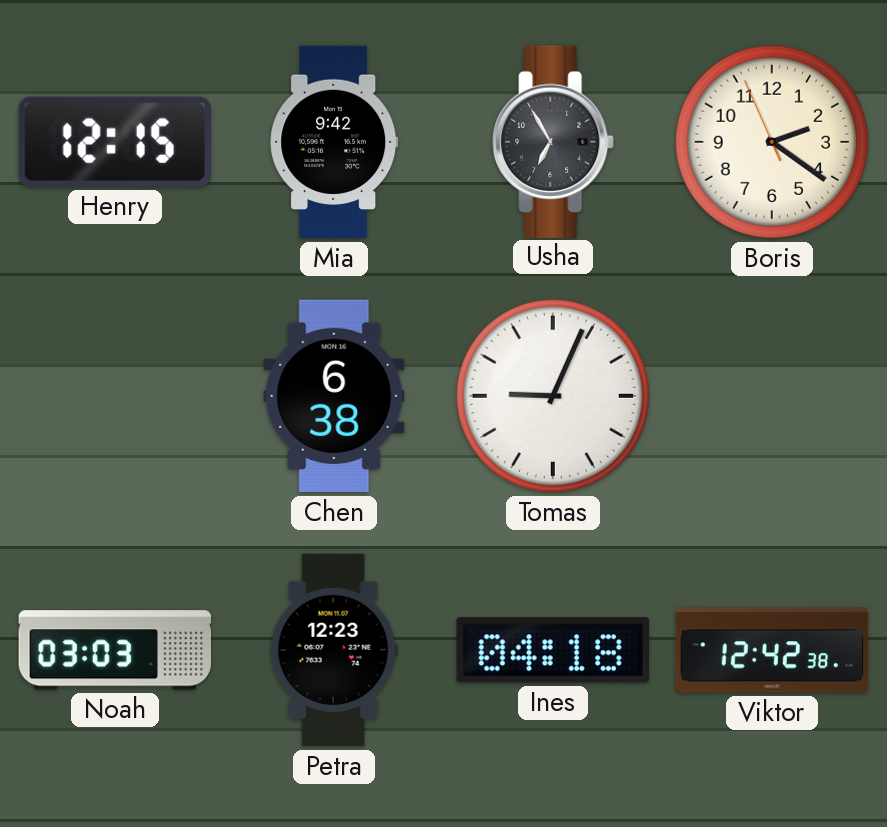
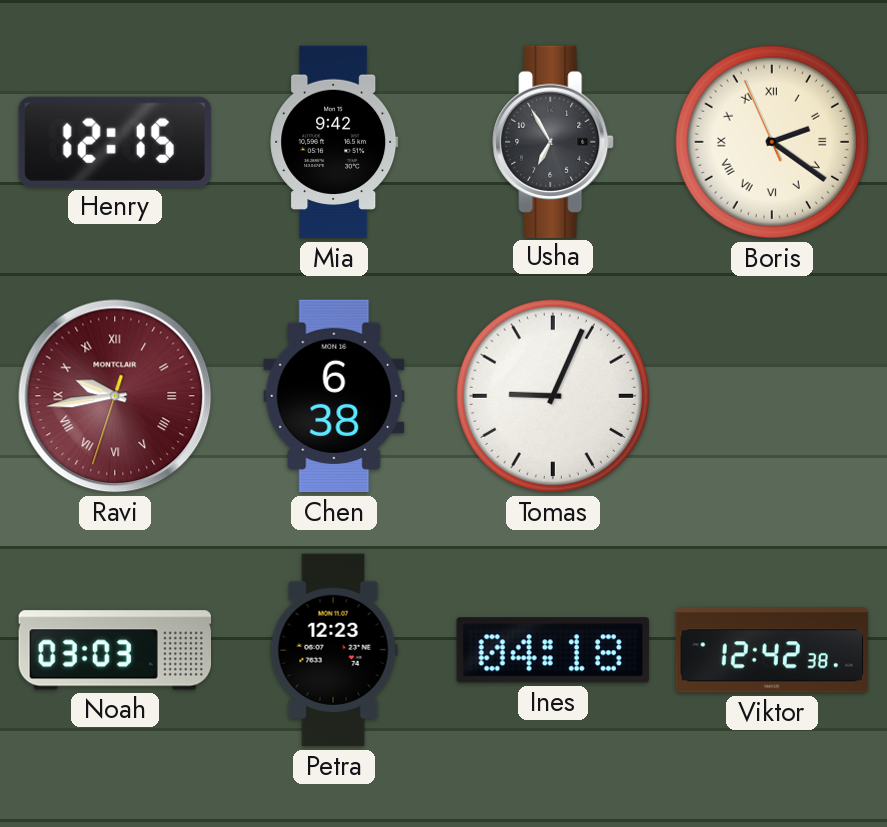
Boris numerals: Arabic -> Roman (772, 142)
Ravi: none -> 9:43 (115, 396)
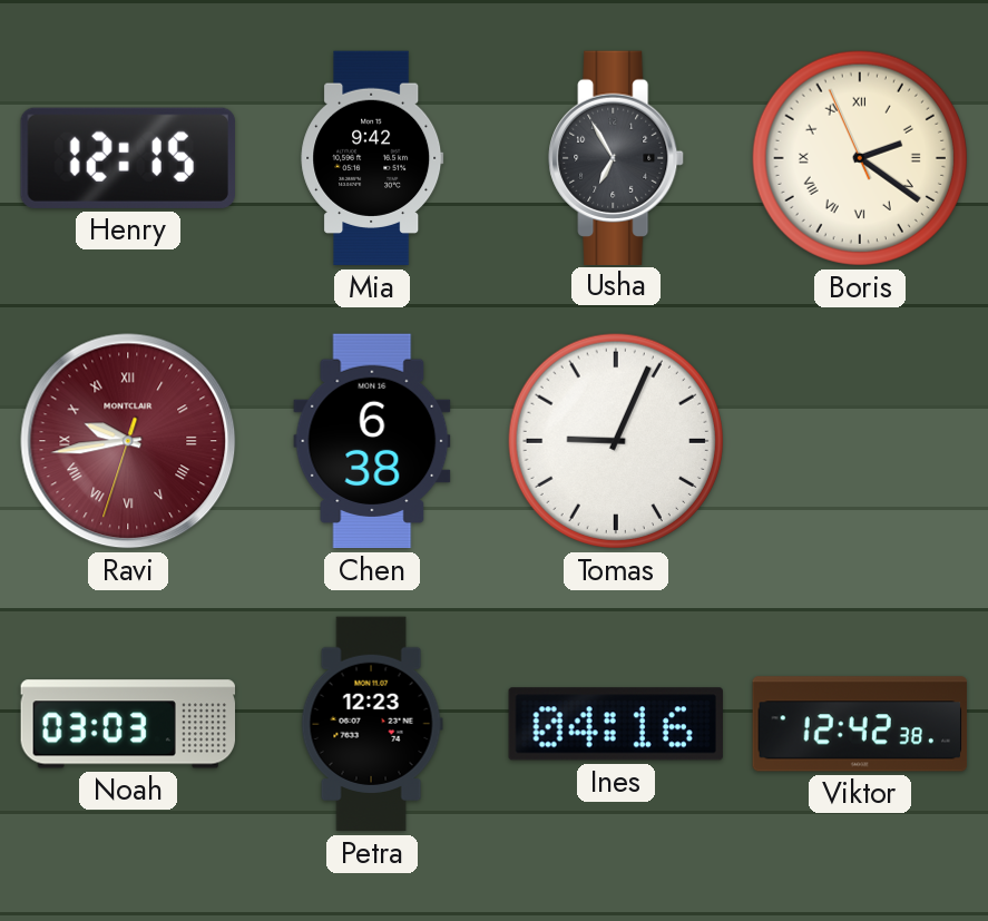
Ines: 04:18 -> 04:16 (616, 724)
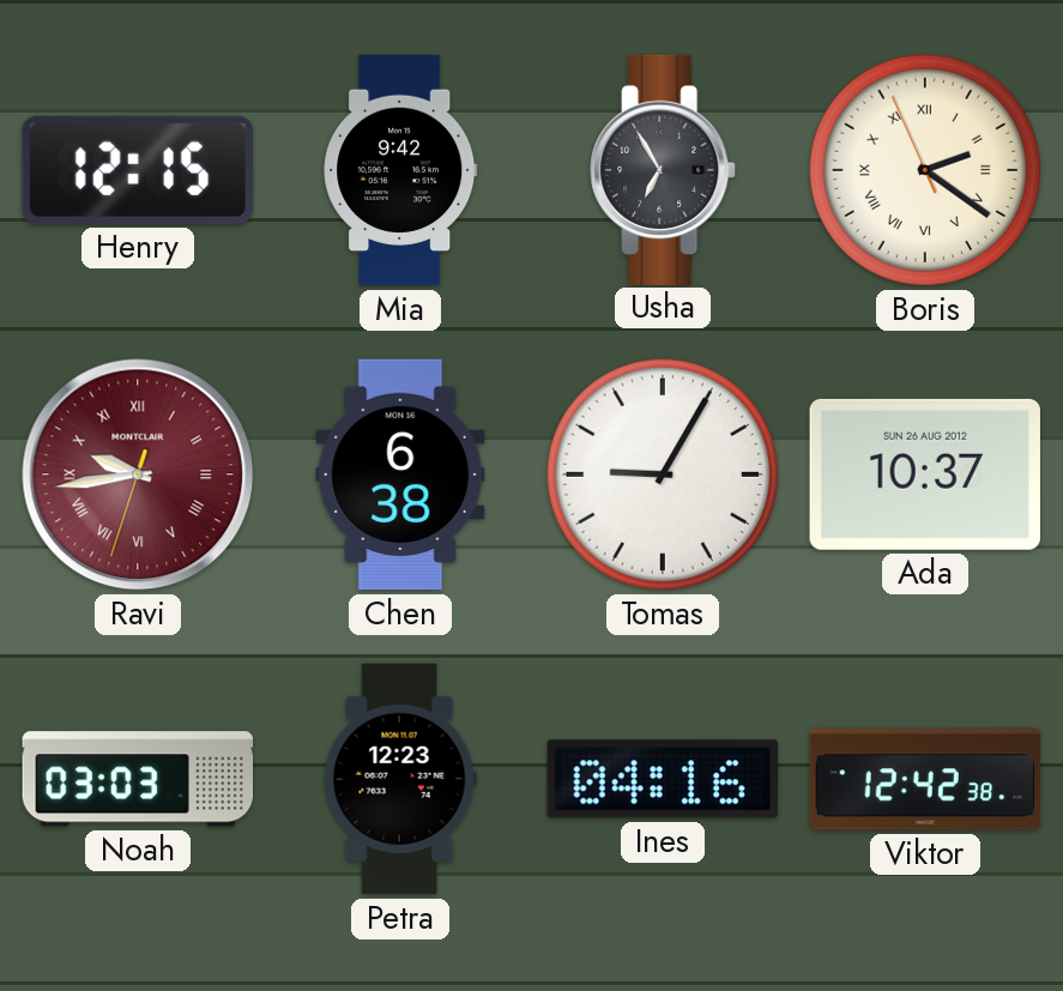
Tomas: 9:04 -> 9:05 (663, 475)
Ada: none -> 10:37 (925, 475)
